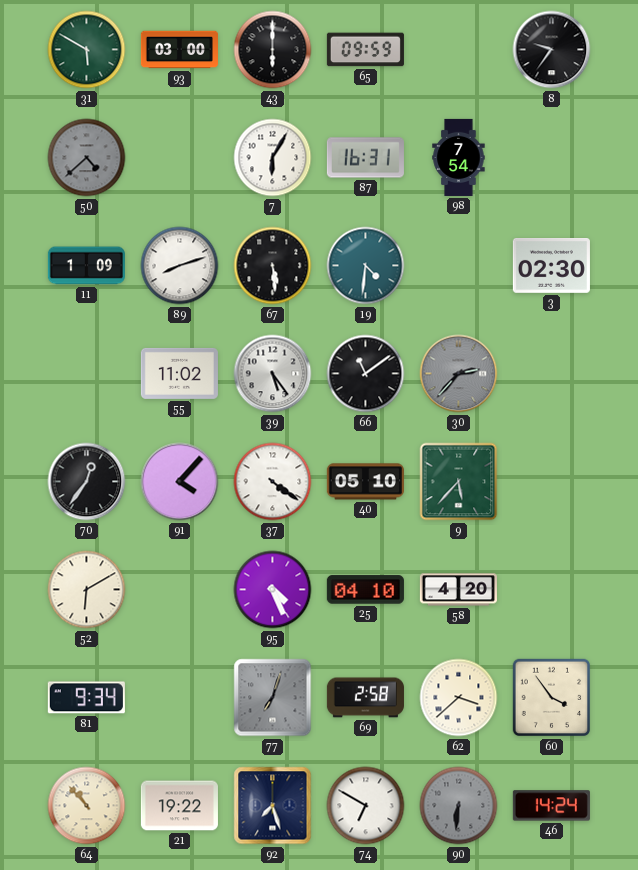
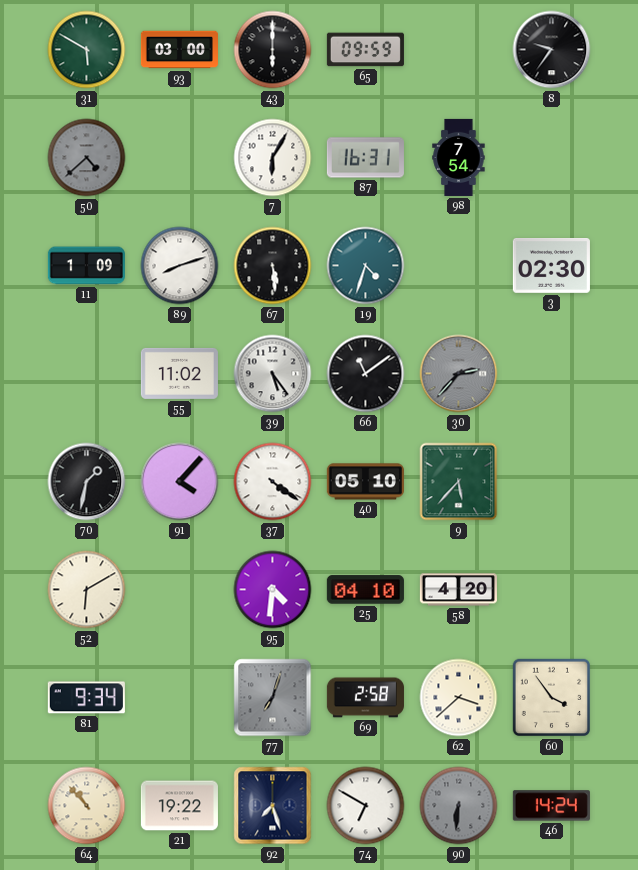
19: 4:31 -> 4:33 (366, 266)
70: 12:36 -> 1:32 (87, 482)
95: 4:26 -> 4:31 (273, 590)
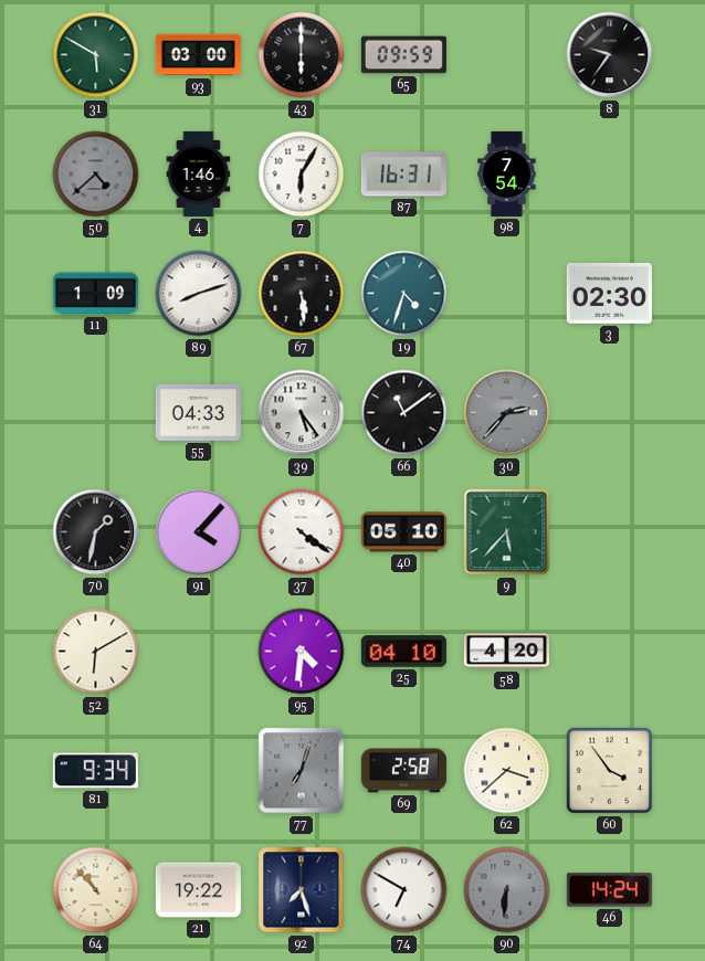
4: none -> 1:46 (199, 173)
55: 11:02 -> 04:33 (198, 412)
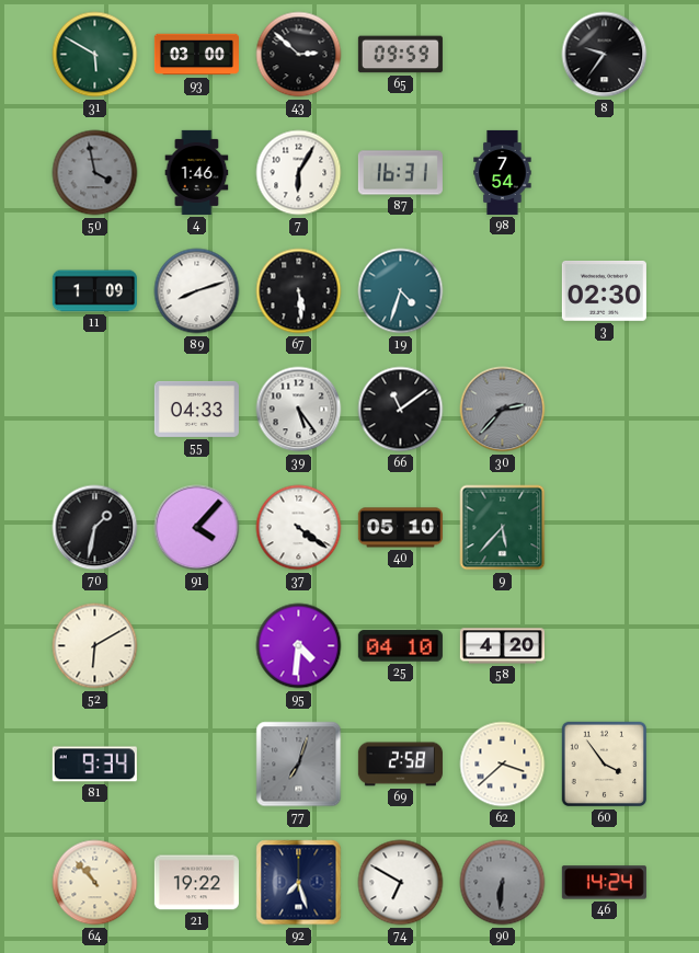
43: 6:00 -> 2:52 (299, 55)
50: 4:38 -> 3:58 (95, 173)
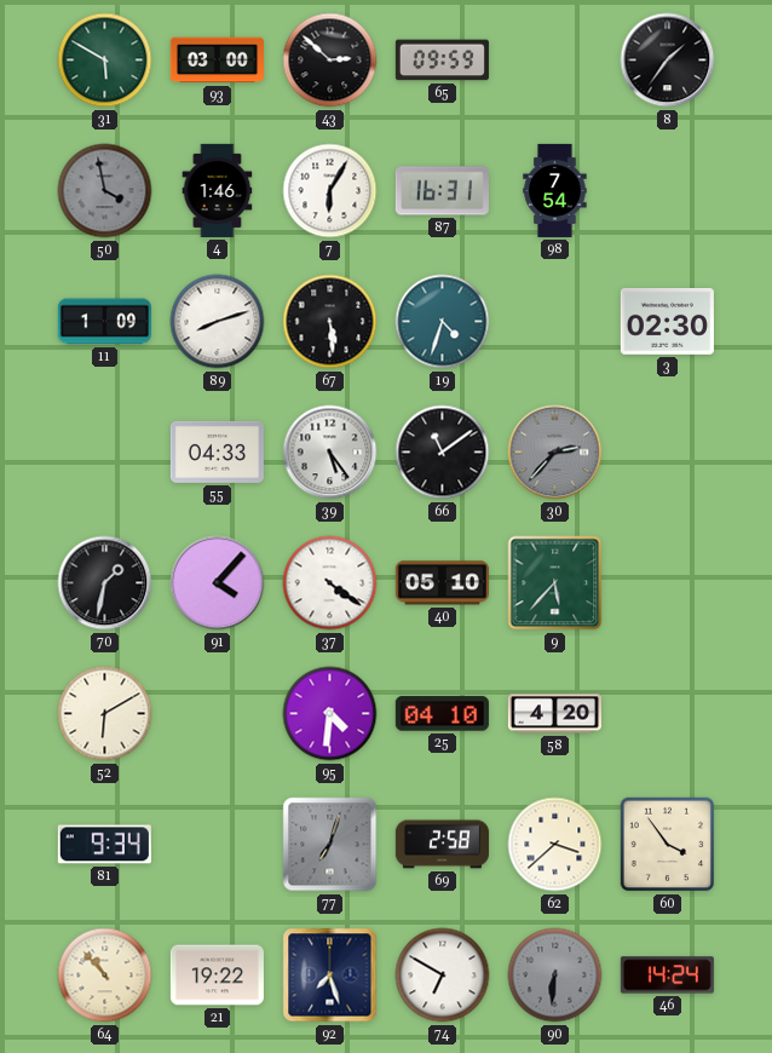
8: 9:36 -> 1:36 (668, 61)
